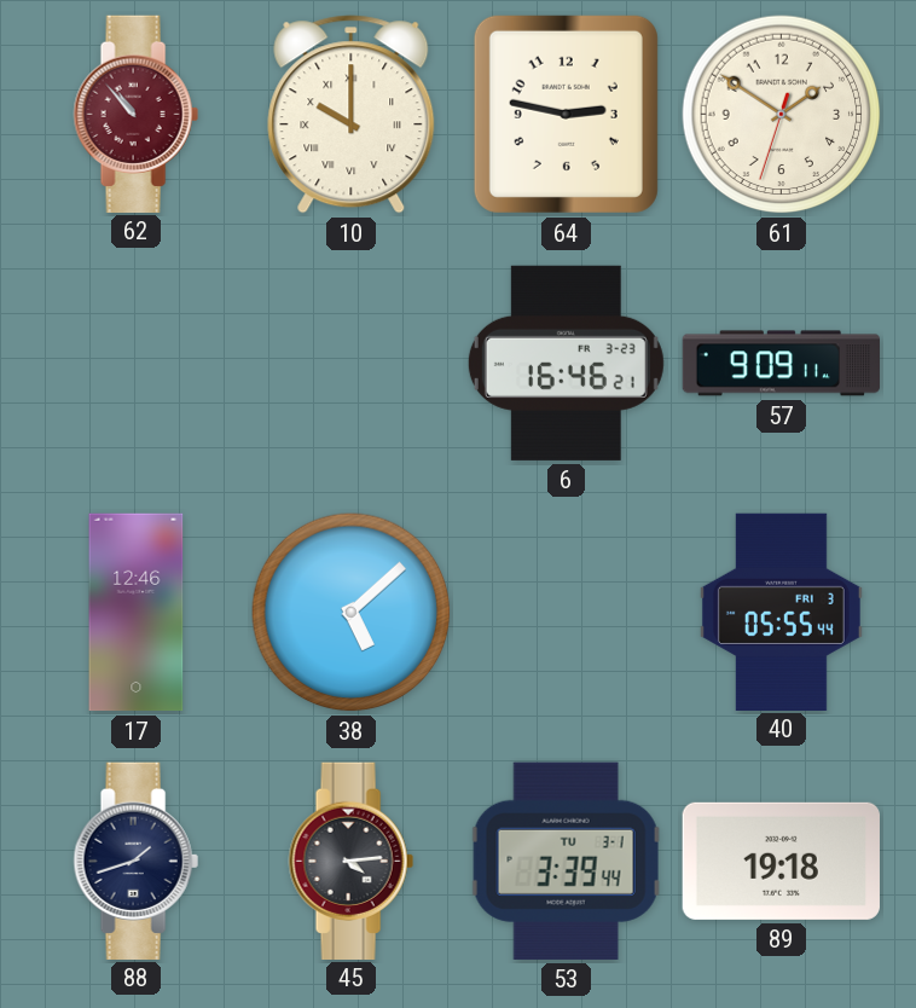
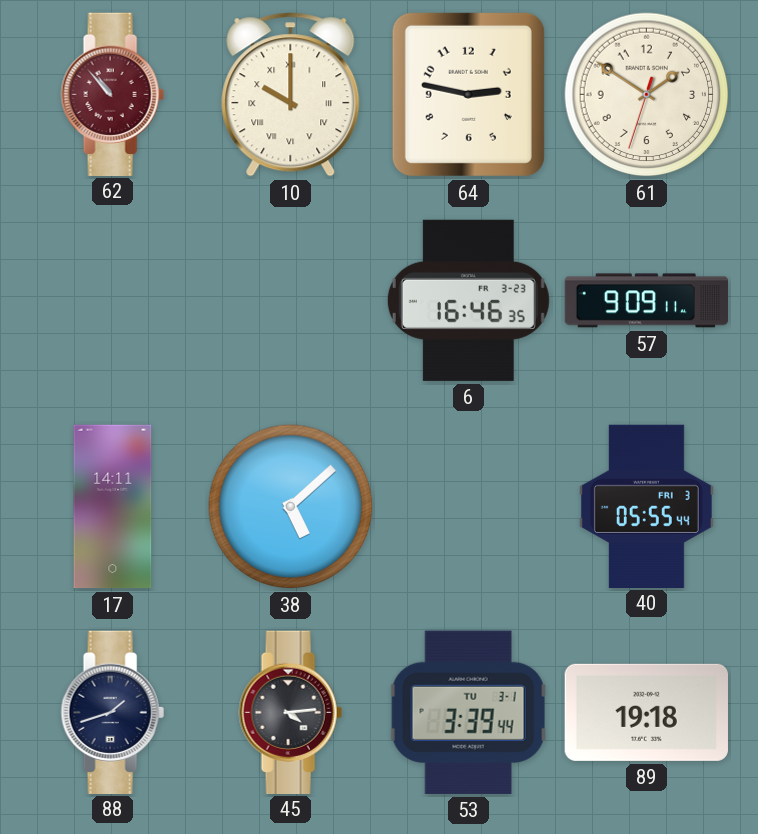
6: 16:46:21 -> 16:46:35 (468, 300)
17: 12:46 -> 14:11 (113, 507)
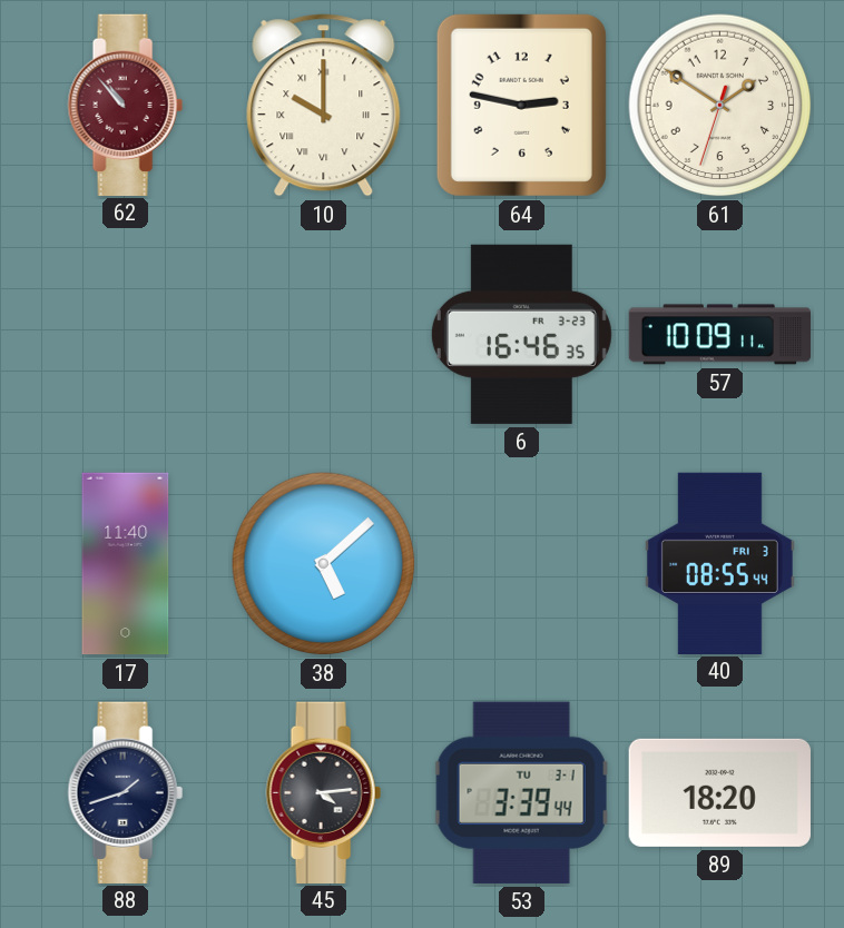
57: 9:09 -> 10:09 (719, 335)
17: 14:11 -> 11:40 (126, 564)
40: 05:55 -> 08:55 (719, 563)
89: 19:18 -> 18:20 (719, 792)
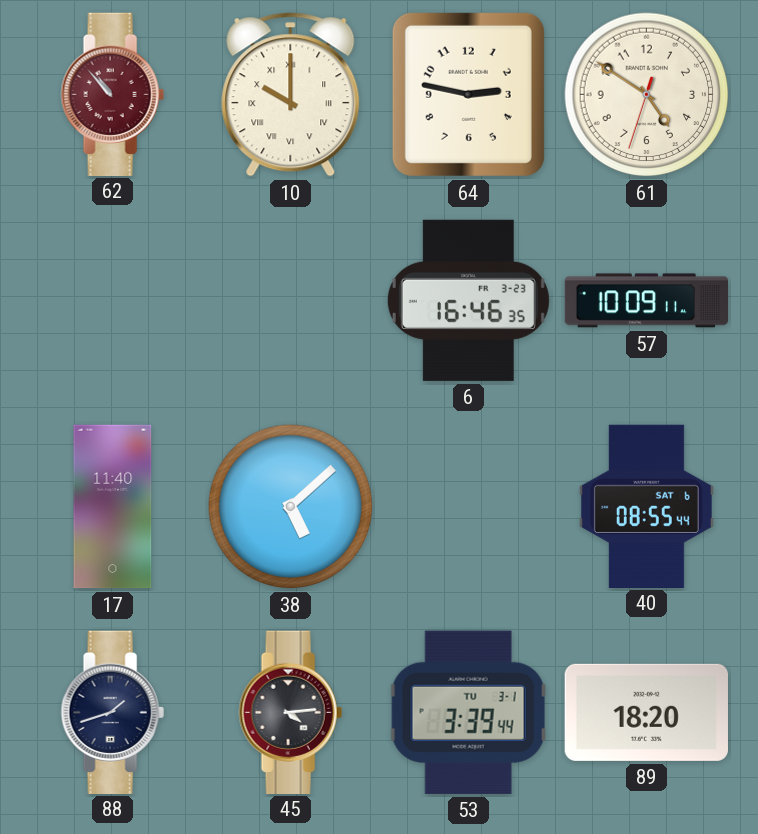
61: 1:50 -> 4:50 (647, 95)
40 date: FRI 3 -> SAT 6 (646, 506)
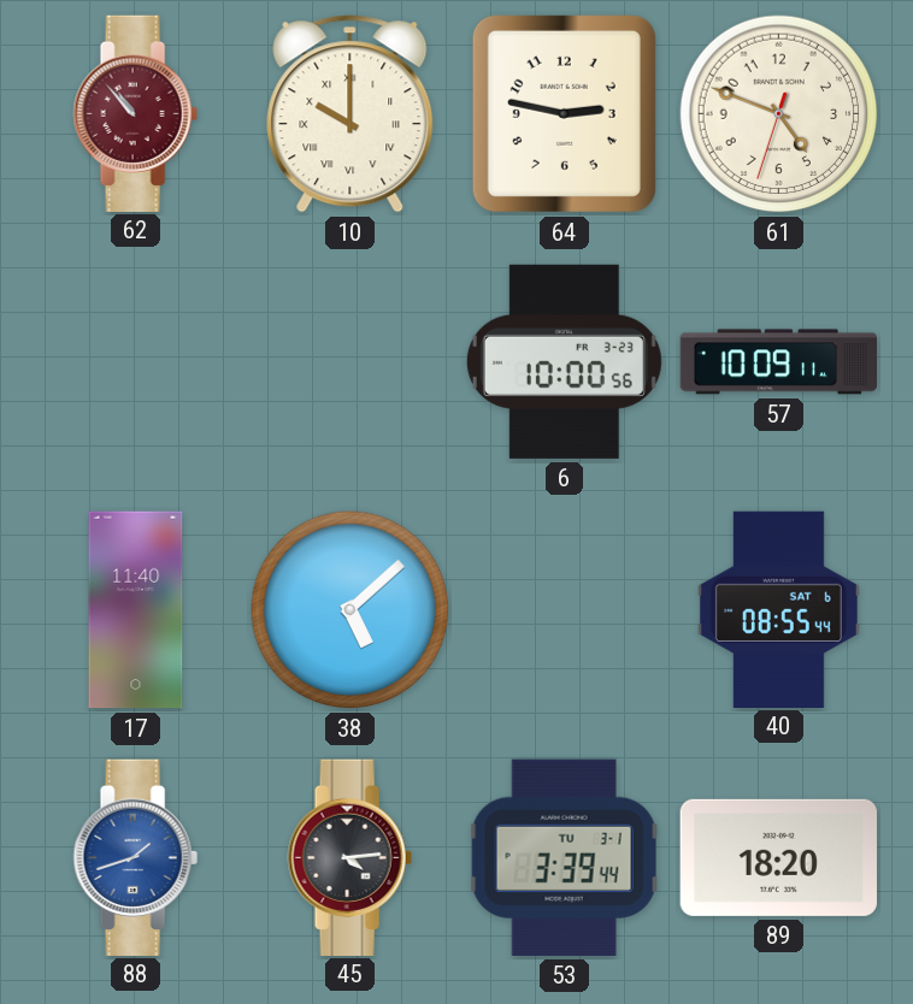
61: 4:50 -> 4:48 (779, 114)
6: 16:46 -> 10:00 (564, 361)
88 dial: navy -> blue (135, 857)
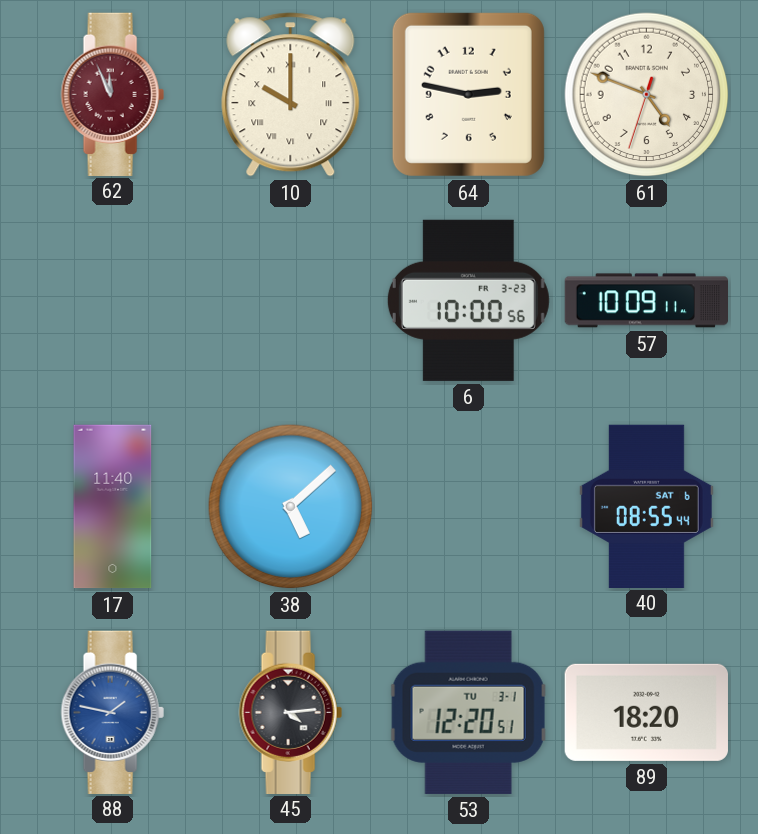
62: 10:53 -> 11:56 (112, 94)
88: 1:42 -> 1:47 (112, 712)
53: 3:39 -> 12:20 (468, 712)
